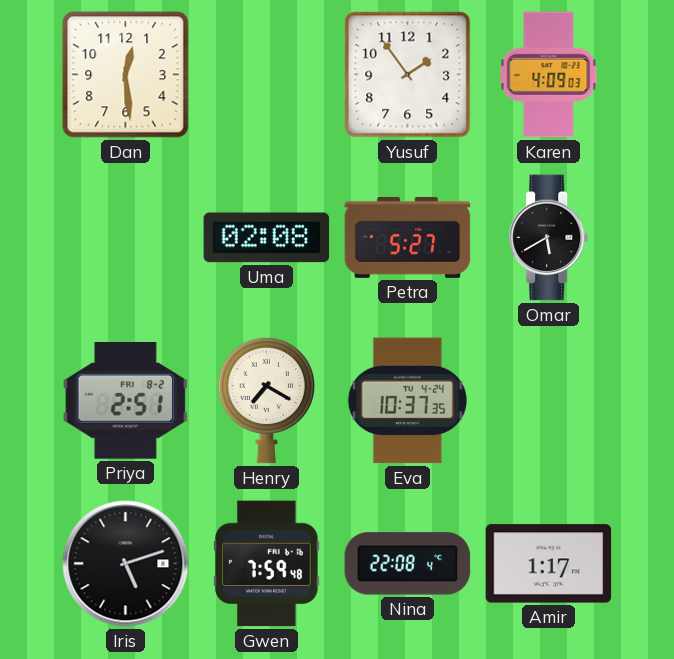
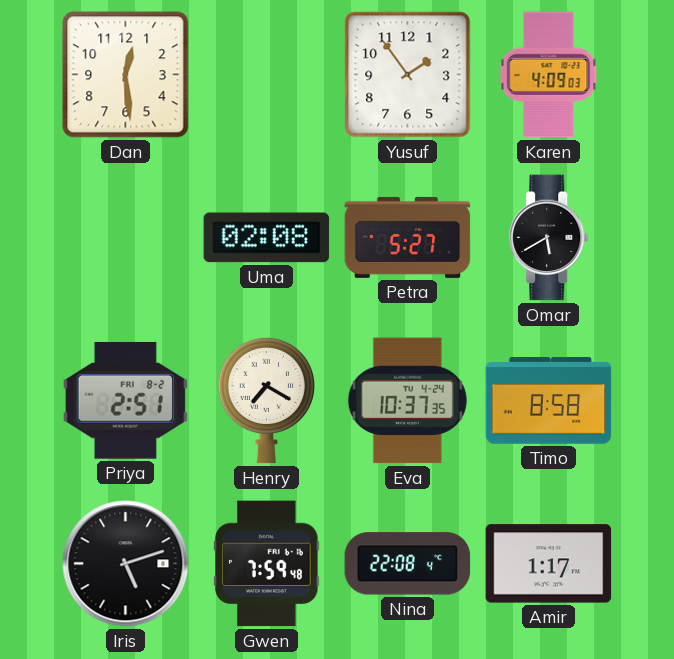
Timo: none -> 8:58 (549, 401)
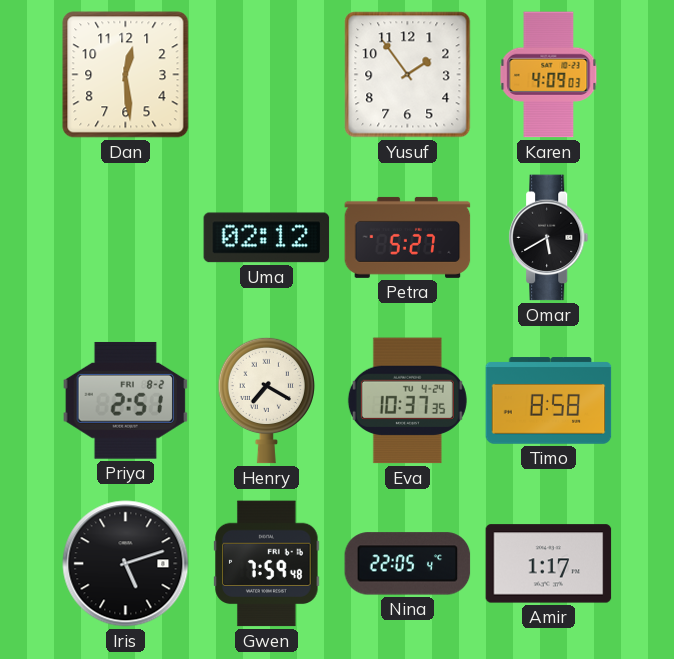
Uma: 02:08 -> 02:12 (267, 238)
Nina: 22:08 -> 22:05 (408, 564)
